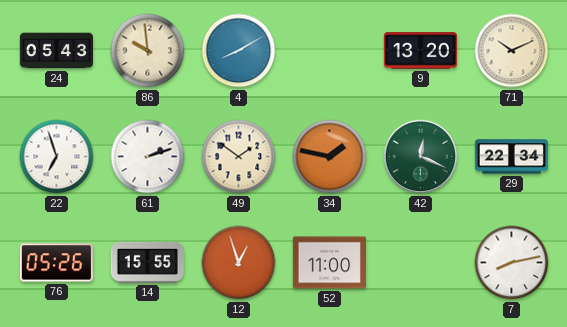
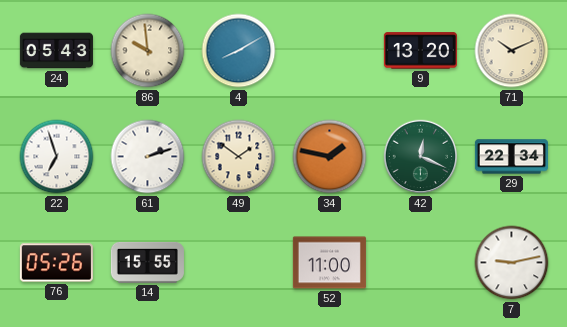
12: 12:57 -> none (239, 263)
7: 8:13 -> 9:13 (512, 263)
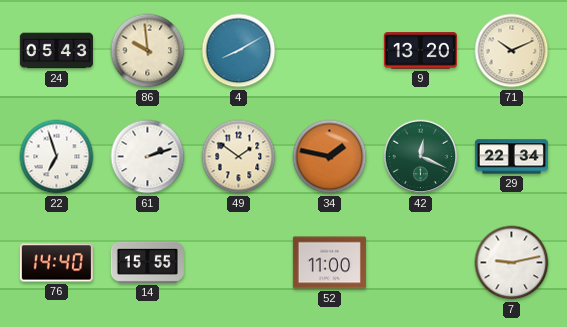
76: 05:26 -> 14:40 (56, 263)
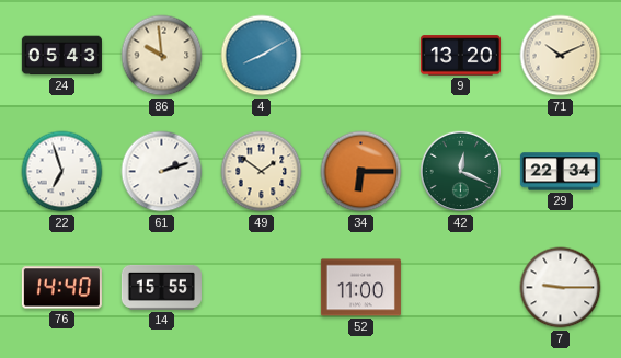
34: 1:47 -> 6:15 (361, 172)
7: 9:13 -> 9:15 (561, 288)
